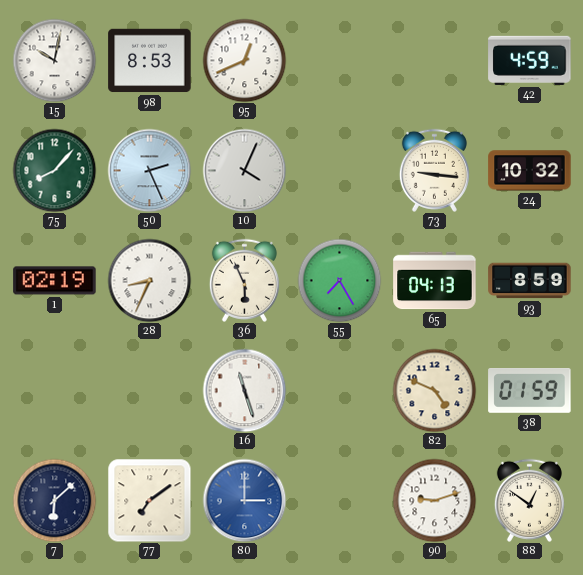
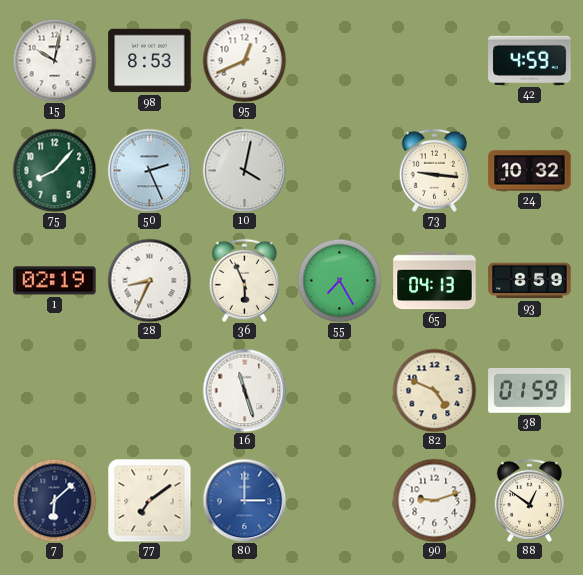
10: 4:04 -> 4:02 (244, 170)
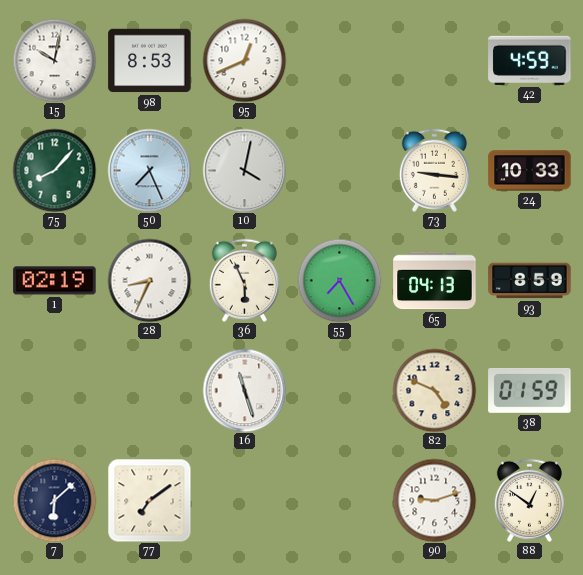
50: 2:26 -> 7:26 (149, 170)
24: 10:32 -> 10:33 (530, 171)
80: 3:00 -> none (244, 500)
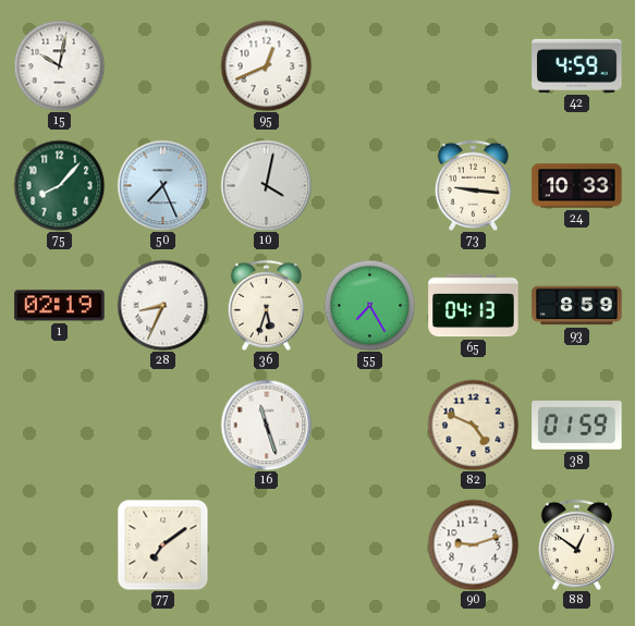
98: 8:53 -> none (150, 61)
36: 5:56 -> 5:33 (266, 305)
7: 6:08 -> none (54, 500)
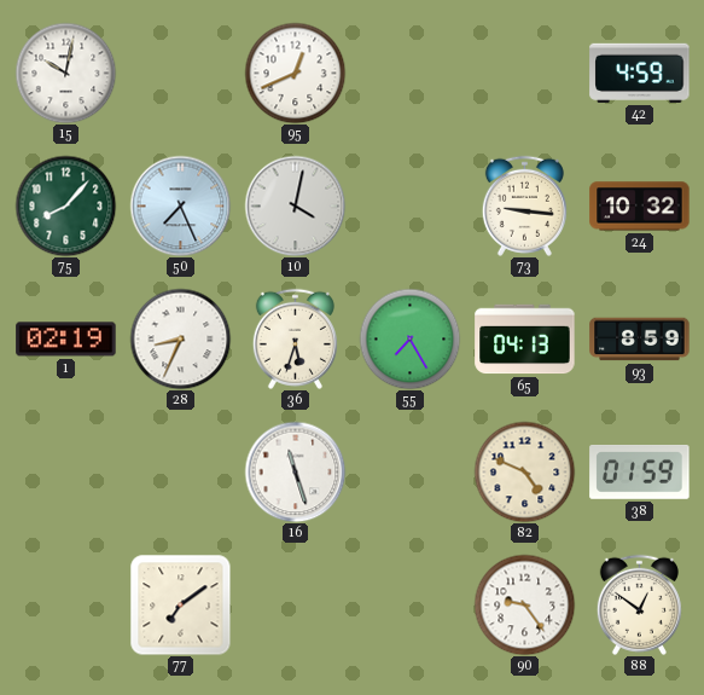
24: 10:33 -> 10:32 (640, 207)
90: 9:12 -> 9:24 (524, 604)
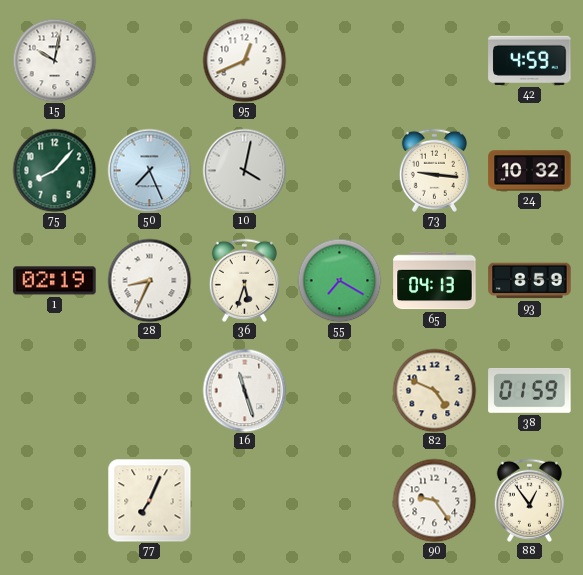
55: 7:25 -> 7:20 (339, 280)
77: 7:09 -> 7:04 (149, 500)
88: 12:51 -> 12:54 (529, 500)
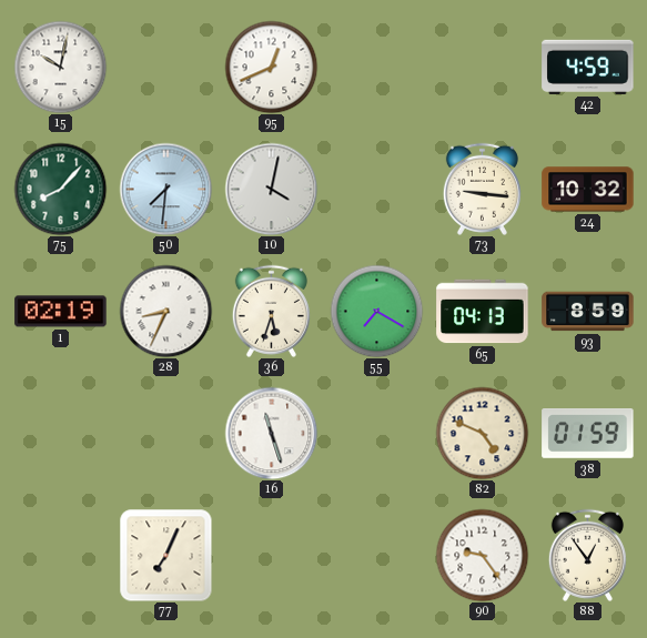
50: 7:26 -> 7:31 (165, 189)
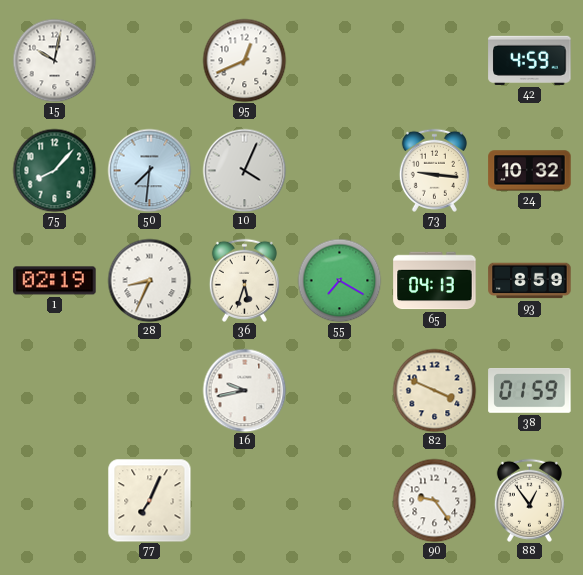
10: 4:02 -> 4:04 (244, 170)
16: 11:27 -> 9:43 (244, 390)
82: 4:49 -> 3:49 (434, 390)
